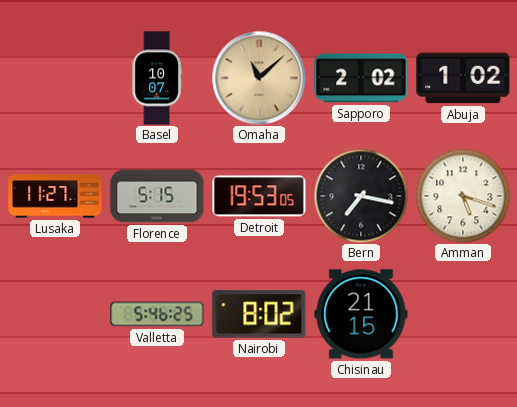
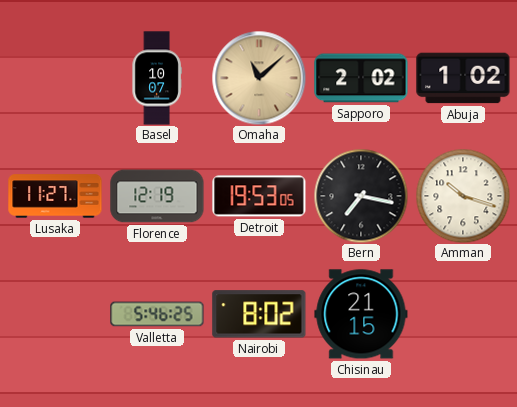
Florence: 5:15 -> 12:19 (157, 196)
Amman: 5:18 -> 10:18 (463, 196)
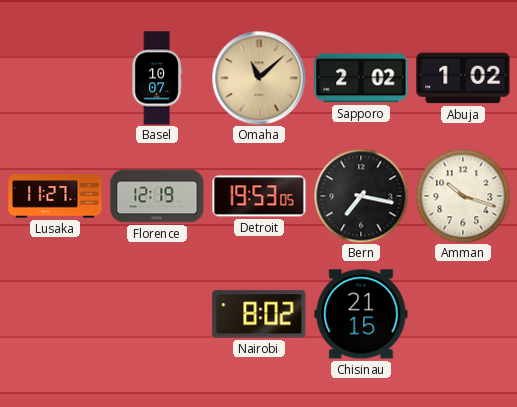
Valletta: 5:46 -> none (157, 314)
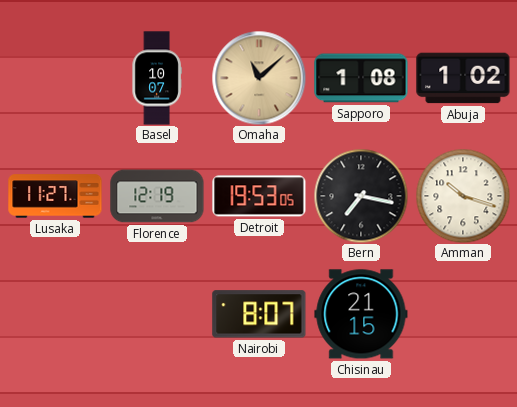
Sapporo: 2:02 -> 1:08 (361, 78)
Nairobi: 8:02 -> 8:07 (259, 314)
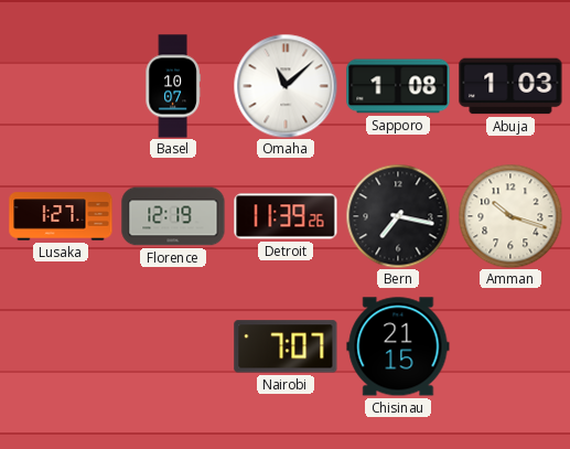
Omaha dial: champagne -> white (286, 86)
Abuja: 1:02 -> 1:03 (510, 86)
Lusaka: 11:27 -> 1:27 (61, 216)
Detroit: 19:53 -> 11:39 (286, 216)
Nairobi: 8:07 -> 7:07 (286, 346)
